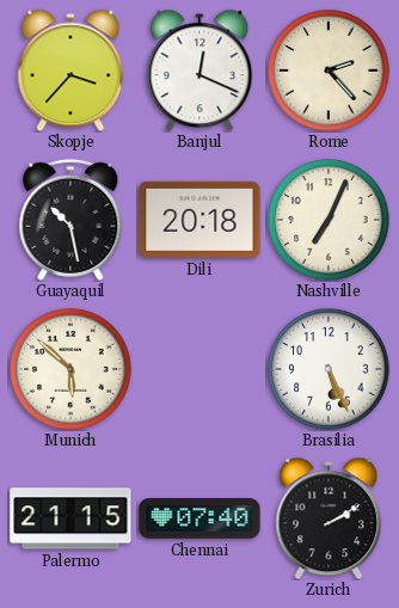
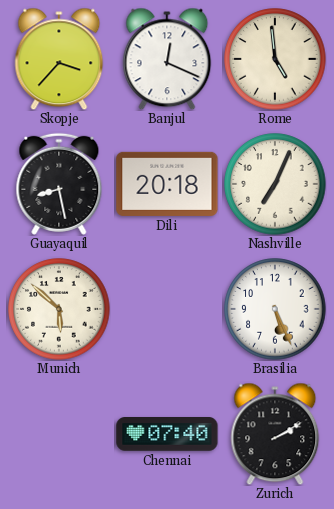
Rome: 2:23 -> 4:59 (275, 59)
Guayaquil: 10:28 -> 8:28 (59, 184)
Palermo: 21:15 -> none (70, 518)
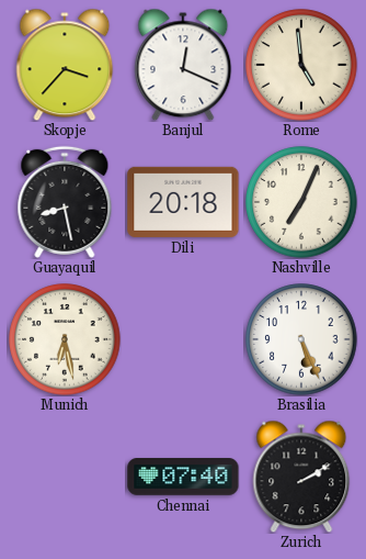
Munich: 5:52 -> 6:28 (65, 339)
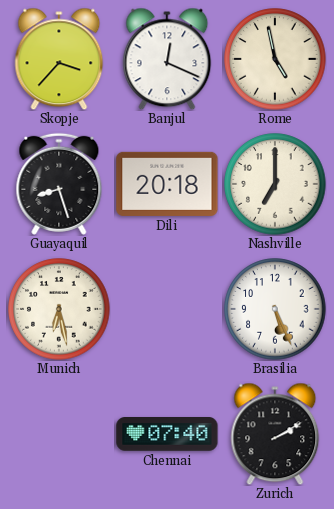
Rome: 4:59 -> 4:58 (275, 59)
Guayaquil: 8:28 -> 8:27 (59, 184)
Nashville: 7:04 -> 7:00 (275, 184)
